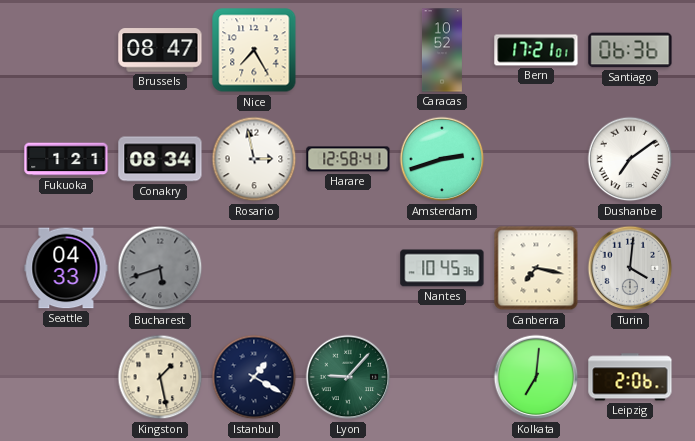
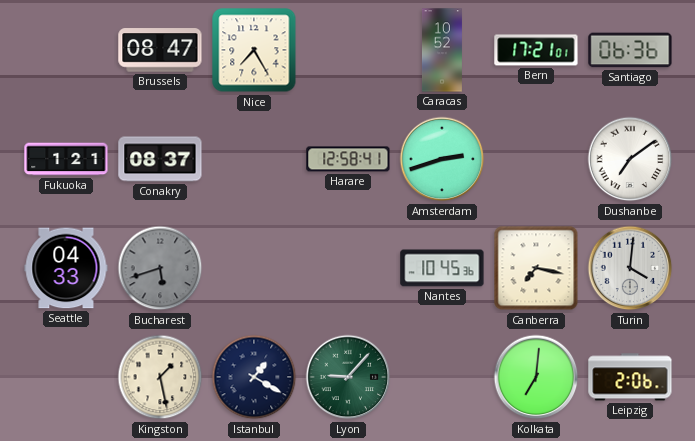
Conakry: 08:34 -> 08:37 (160, 159)
Rosario: 2:58 -> none (254, 159)
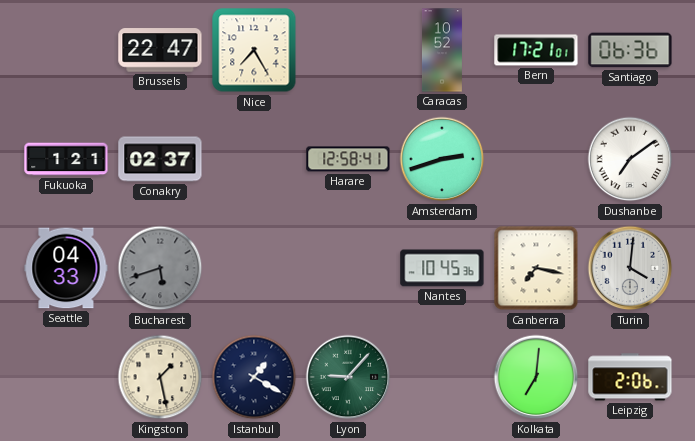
Brussels: 08:47 -> 22:47 (160, 50)
Conakry: 08:37 -> 02:37 (160, 159)
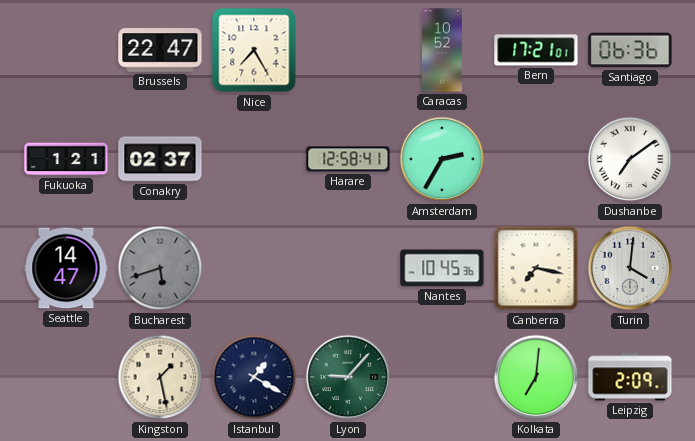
Amsterdam: 2:42 -> 2:35 (442, 159)
Seattle: 04:33 -> 14:47 (66, 268)
Leipzig: 2:06 -> 2:09 (630, 377)
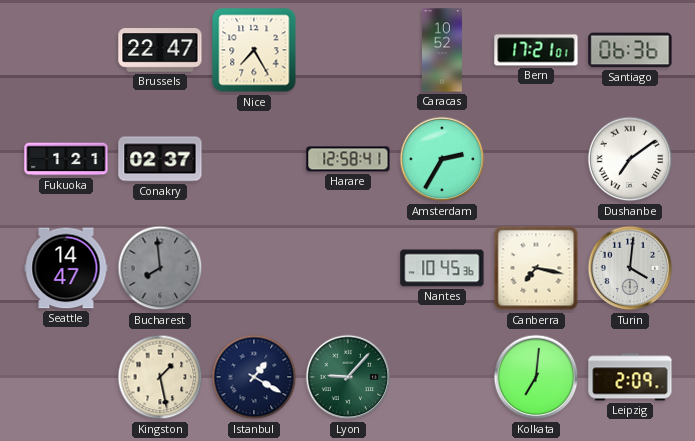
Bucharest: 5:42 -> 7:59 (160, 268)
